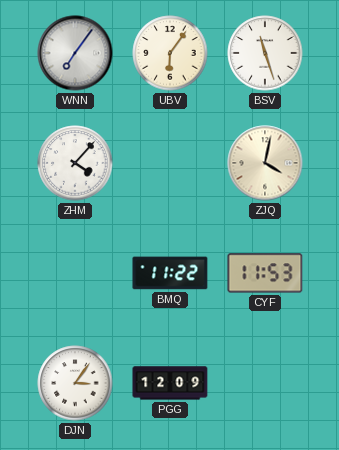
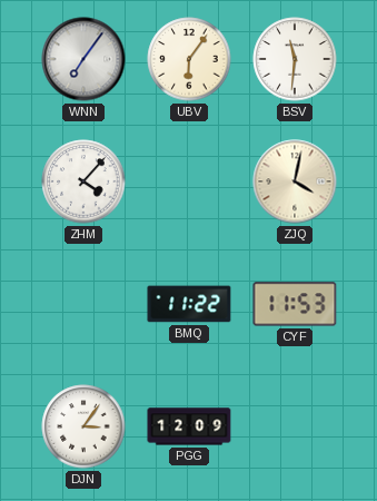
BSV: 11:27 -> 11:31 (295, 59)
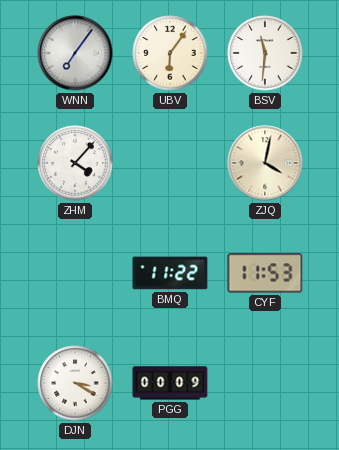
DJN: 3:06 -> 3:20 (75, 383)
PGG: 12:09 -> 00:09 (170, 383)
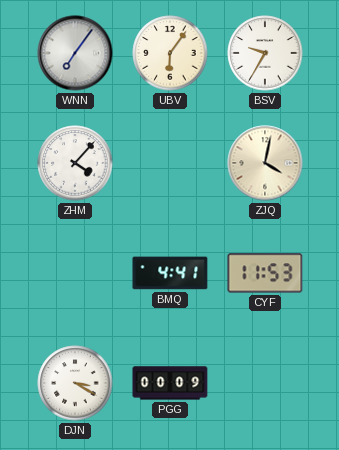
BSV: 11:31 -> 9:35 (265, 53)
BMQ: 11:22 -> 4:41 (170, 273)
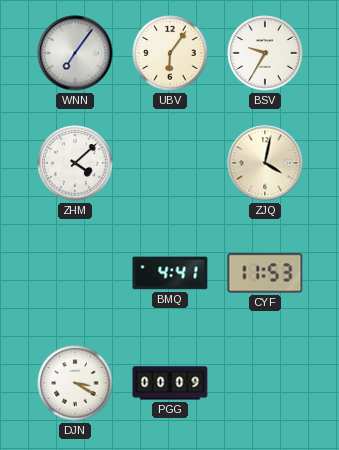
ZHM: 4:07 -> 4:08 (75, 163)
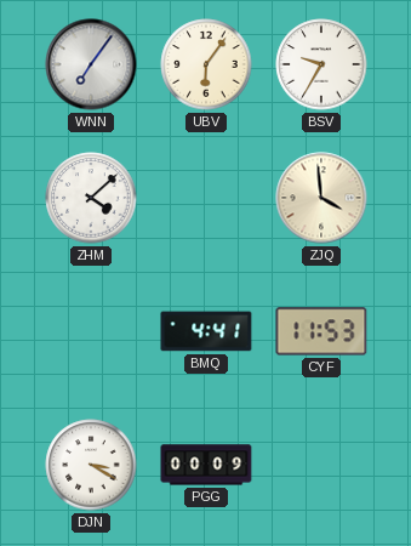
ZJQ: 4:02 -> 3:59 (321, 198)
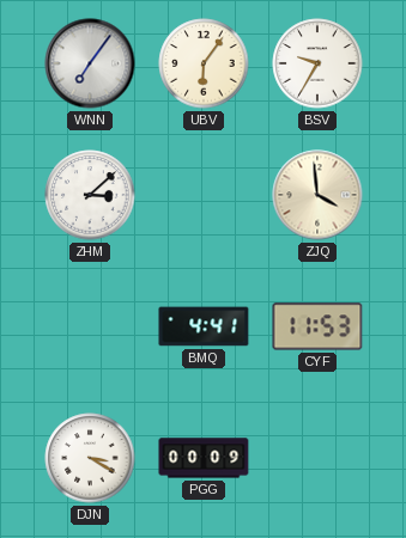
ZHM: 4:08 -> 3:08 (90, 195)
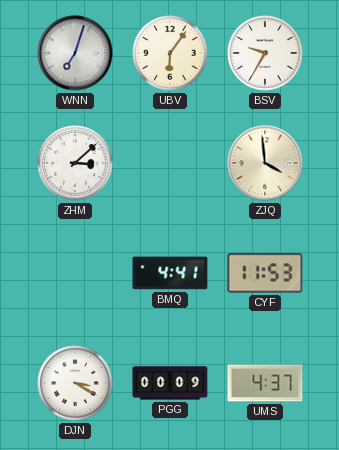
WNN: 7:06 -> 7:03 (75, 53)
UMS: none -> 4:37 (265, 383)
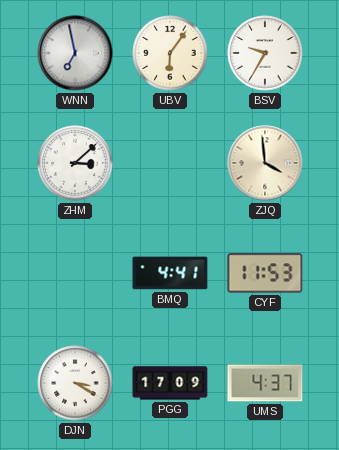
WNN: 7:03 -> 6:58 (75, 53)
PGG: 00:09 -> 17:09 (170, 383)
